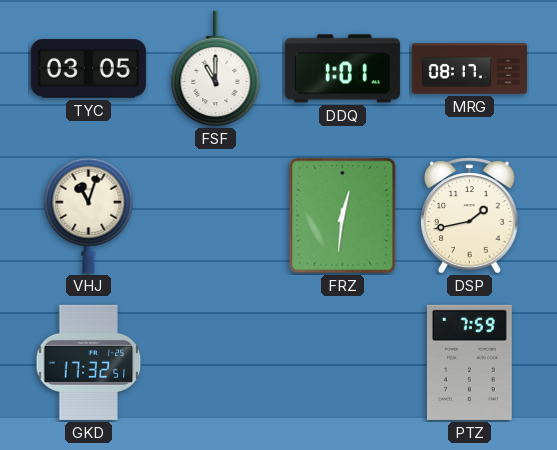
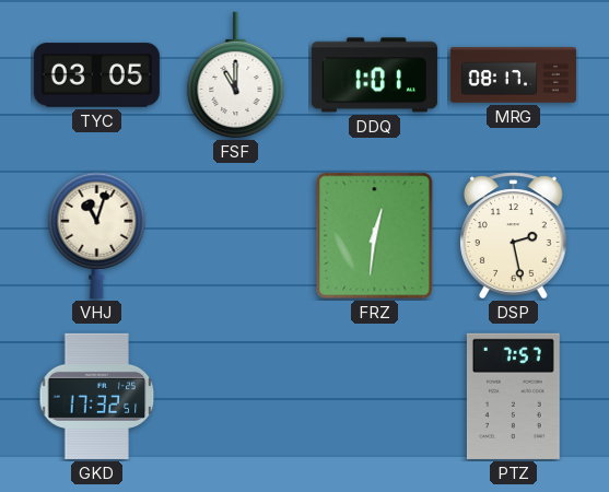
DSP: 1:43 -> 2:28 (514, 236)
PTZ: 7:59 -> 7:57 (513, 396)
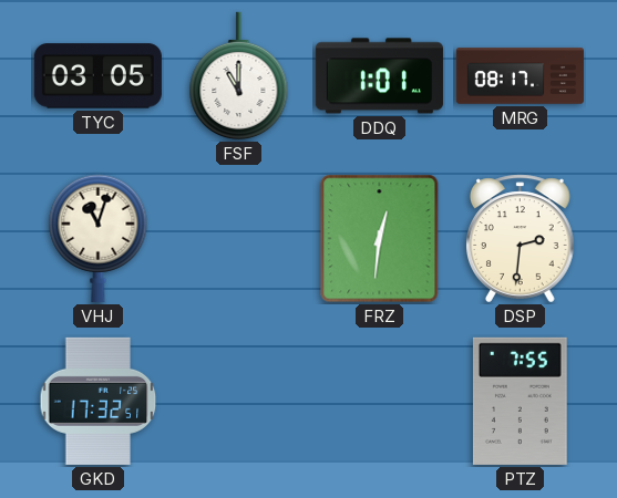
DSP: 2:28 -> 2:31 (521, 239)
PTZ: 7:57 -> 7:55 (520, 401)
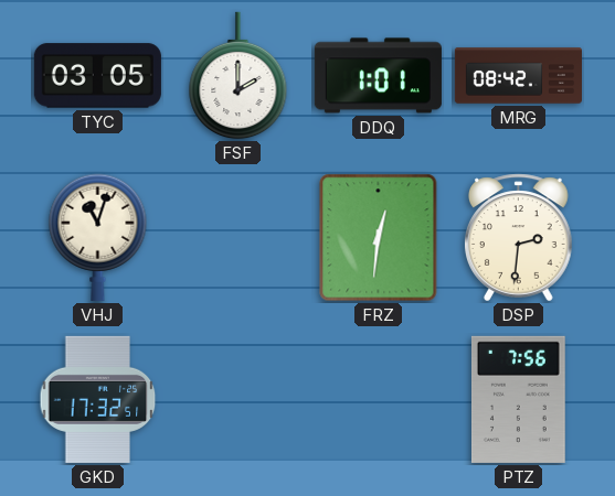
FSF: 11:00 -> 2:00 (238, 76)
MRG: 08:17 -> 08:42 (518, 76)
PTZ: 7:55 -> 7:56 (518, 399)
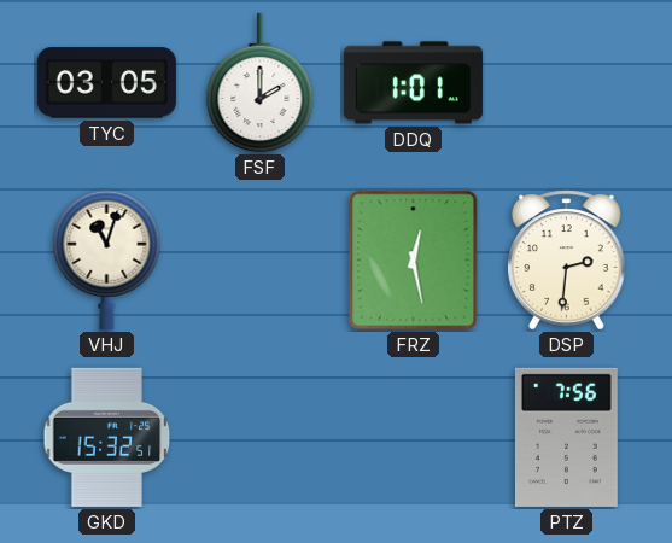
MRG: 08:42 -> none (518, 76)
FRZ: 12:31 -> 12:28 (414, 261)
GKD: 17:32 -> 15:32 (107, 437)
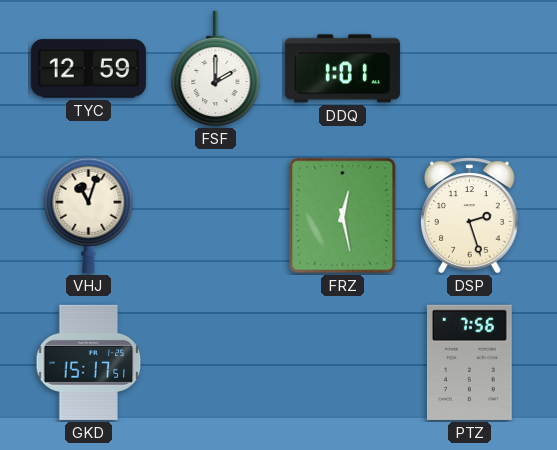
TYC: 03:05 -> 12:59 (88, 69)
DSP: 2:31 -> 2:27 (470, 216)
GKD: 15:32 -> 15:17 (89, 362)
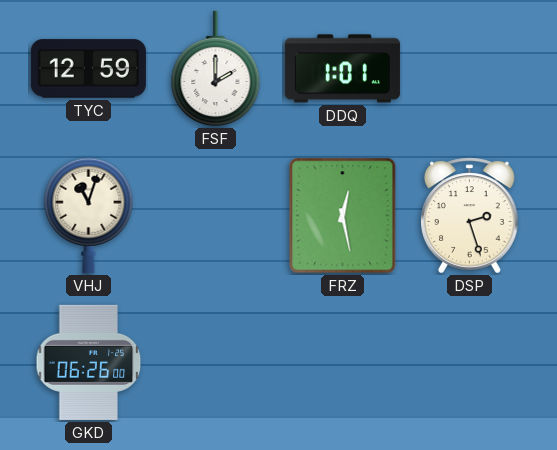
GKD: 15:17 -> 06:26 (89, 362)
PTZ: 7:56 -> none (469, 362)
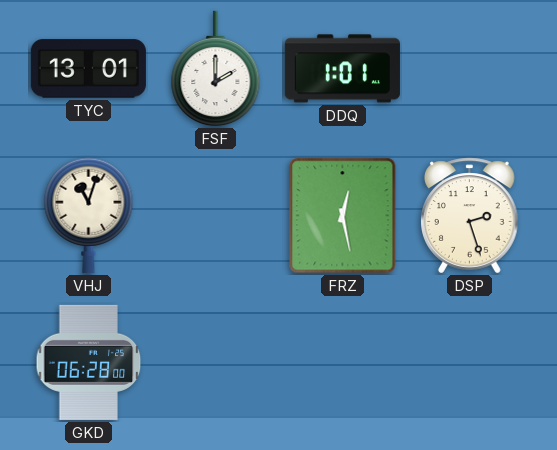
TYC: 12:59 -> 13:01 (88, 69)
GKD: 06:26 -> 06:28 (89, 362)
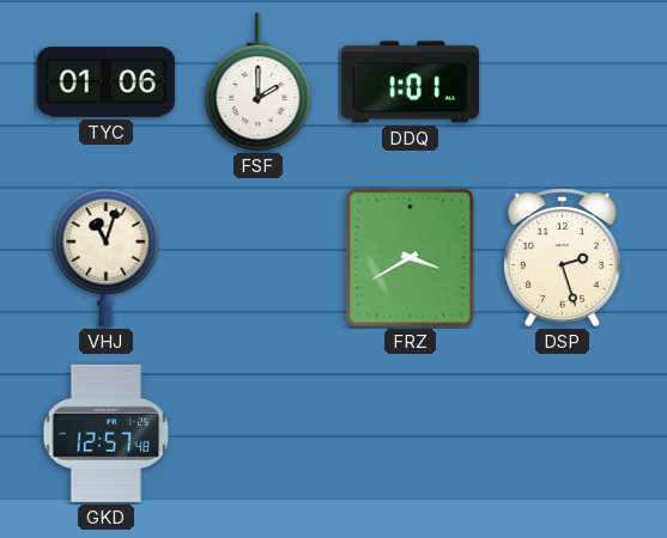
TYC: 13:01 -> 01:06 (105, 82)
FRZ: 12:28 -> 3:40 (411, 258)
GKD: 06:28 -> 12:57 (107, 433)
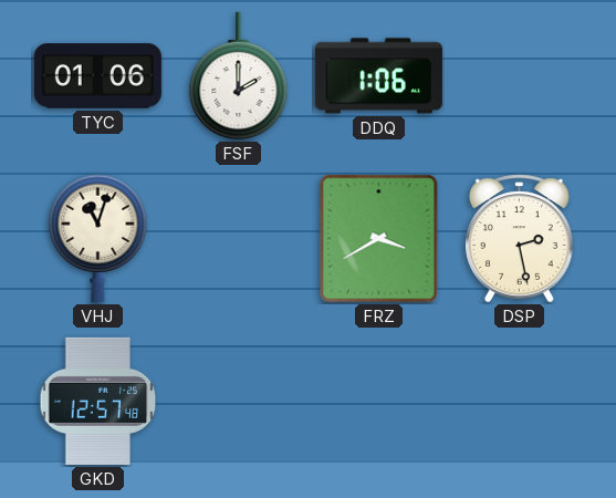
DDQ: 1:01 -> 1:06 (378, 76)
DSP: 2:27 -> 2:28 (520, 239)
